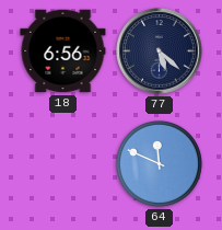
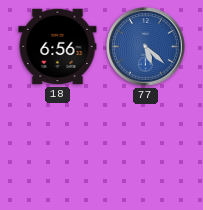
77 dial: navy -> blue (146, 47)
64: 11:49 -> none (159, 163)
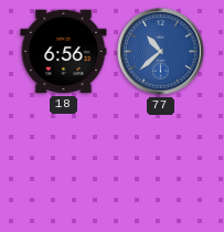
77: 5:22 -> 10:38 (161, 52)
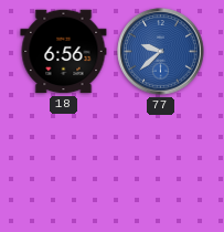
77: 10:38 -> 9:38 (161, 52)
